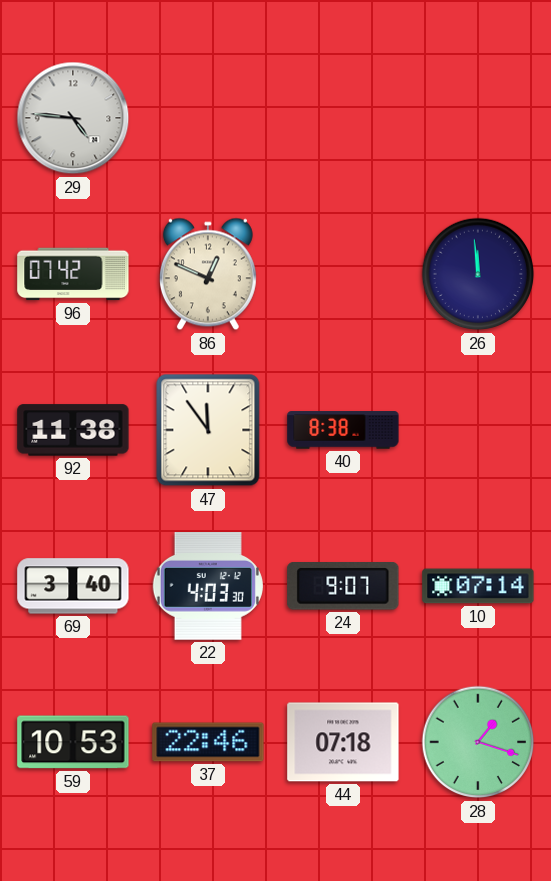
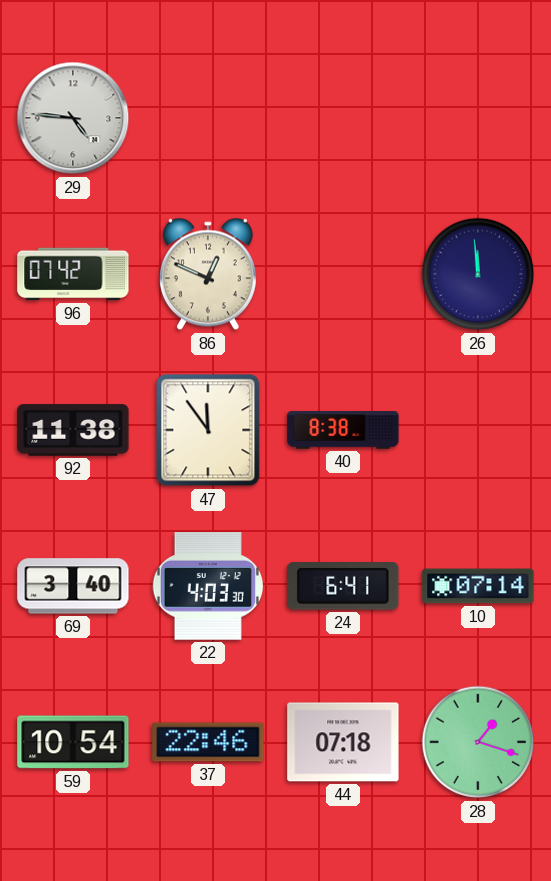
24: 9:07 -> 6:41 (343, 586)
59: 10:53 -> 10:54 (73, 742)
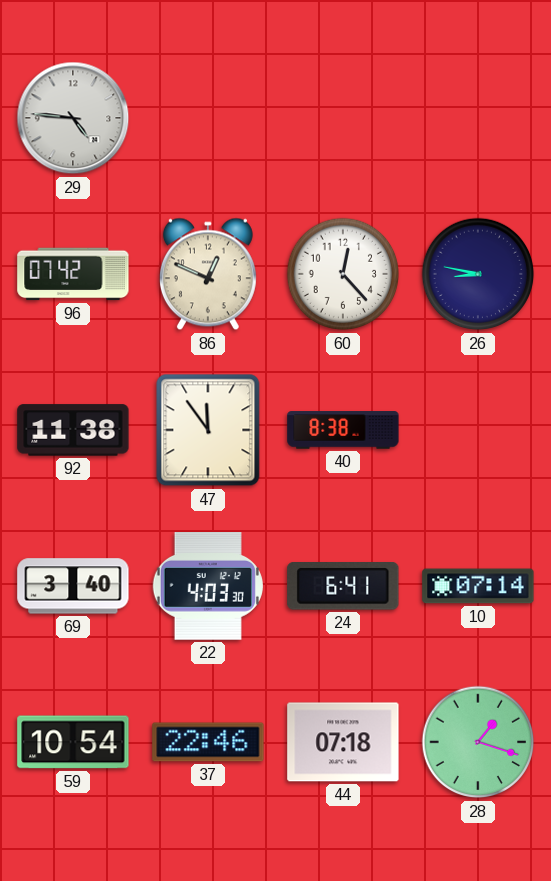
60: none -> 12:23 (343, 274)
26: 11:59 -> 8:47 (478, 274)
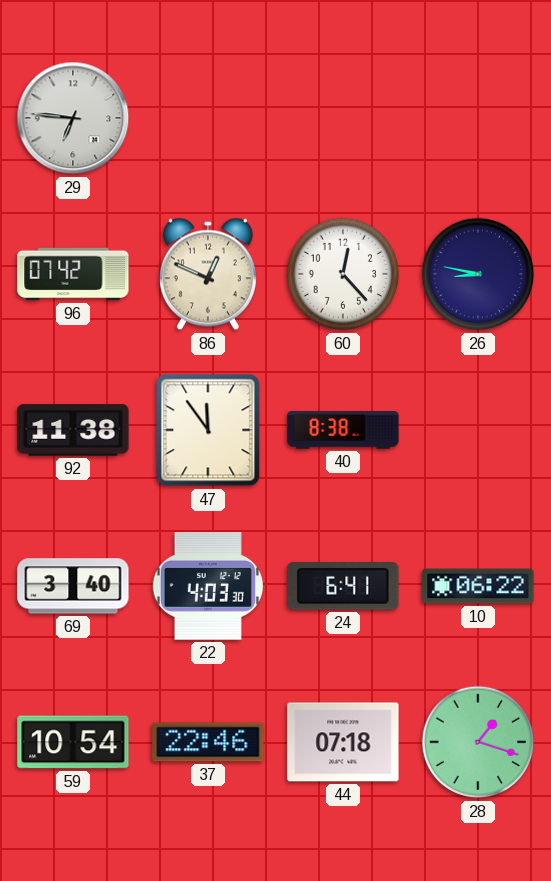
29: 4:46 -> 6:46 (73, 118)
10: 07:14 -> 06:22 (478, 586)
